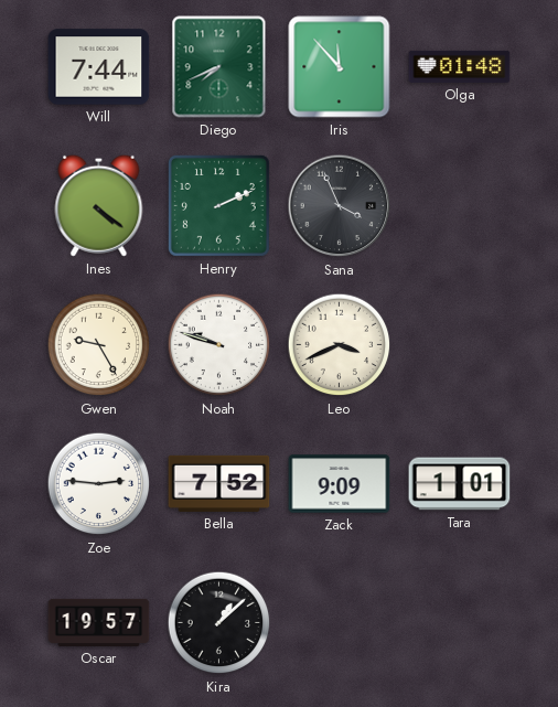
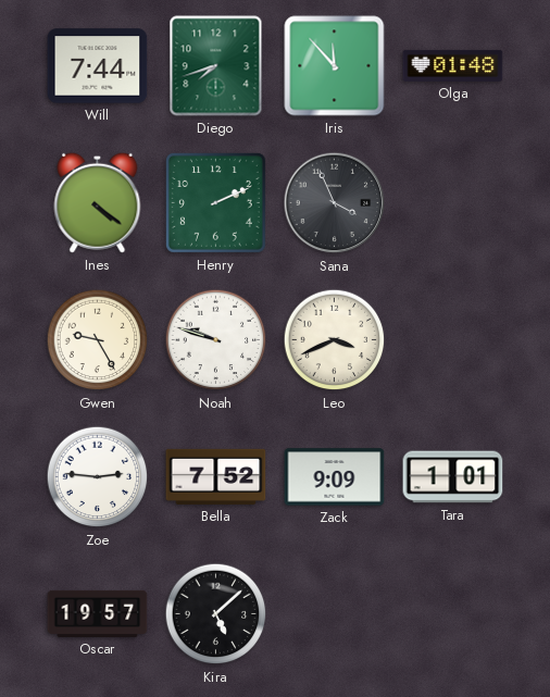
Diego: 7:41 -> 7:42 (216, 66)
Kira: 1:08 -> 5:08 (216, 614)
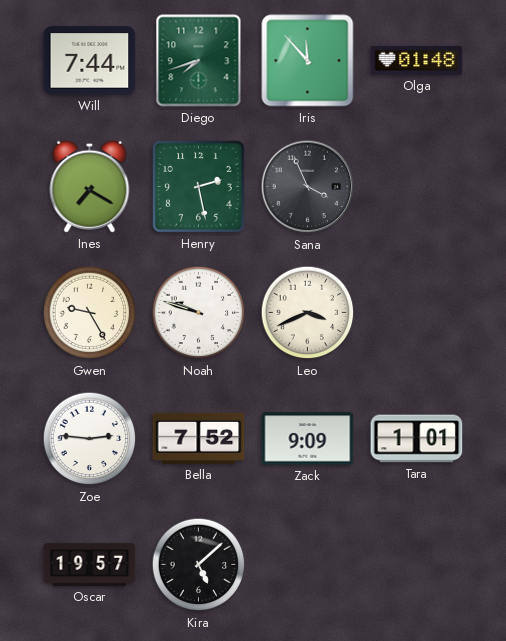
Ines: 4:21 -> 7:20 (90, 186)
Henry: 2:11 -> 2:28 (198, 186)
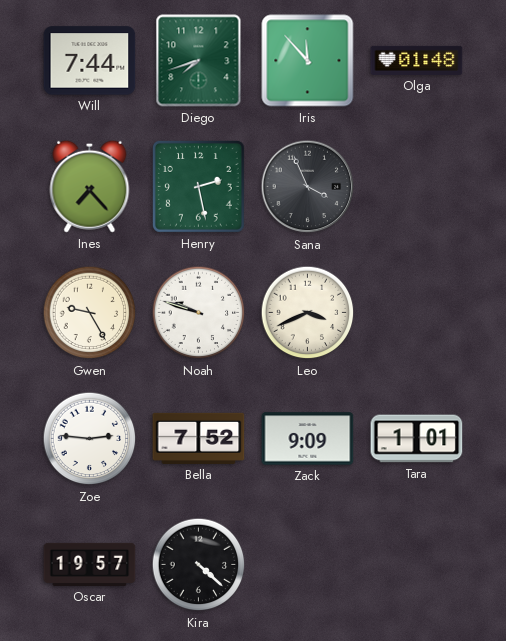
Ines: 7:20 -> 7:23 (90, 186)
Kira: 5:08 -> 4:22 (199, 565)
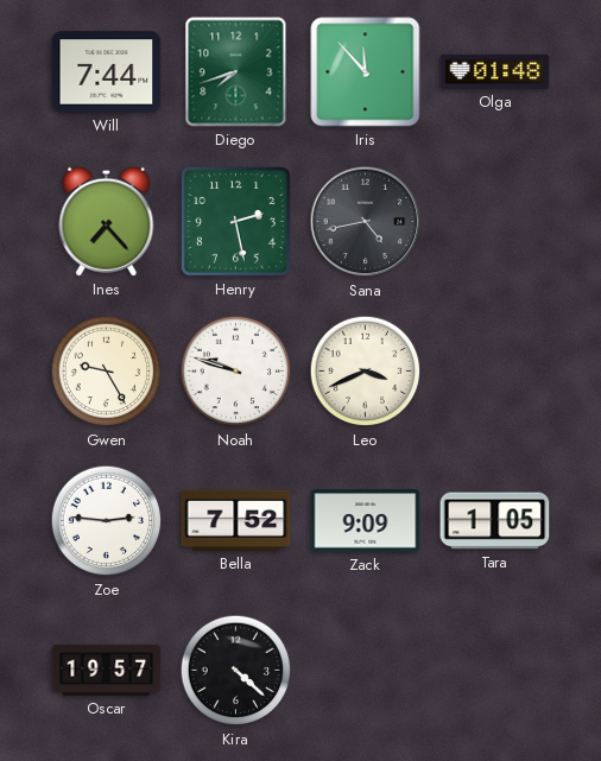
Sana: 3:56 -> 4:43 (366, 222)
Tara: 1:01 -> 1:05 (495, 521)
